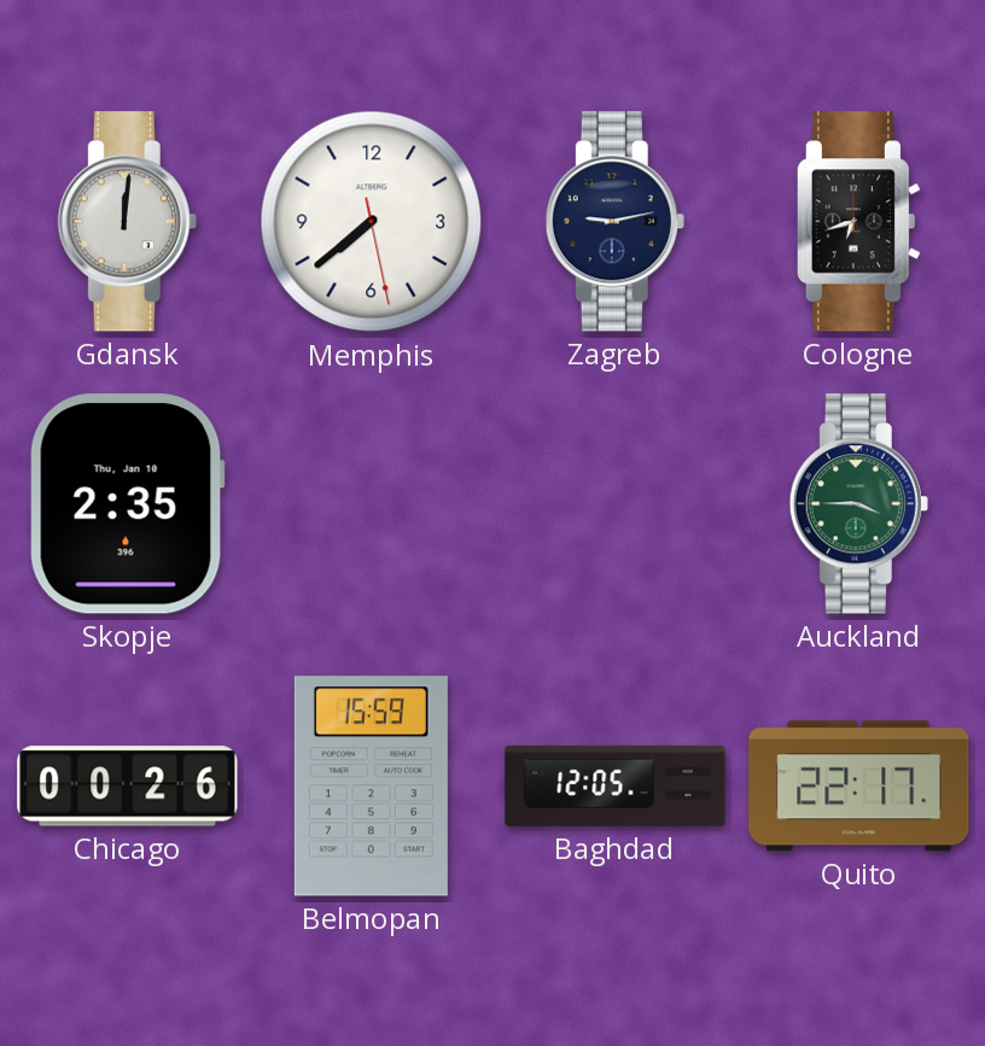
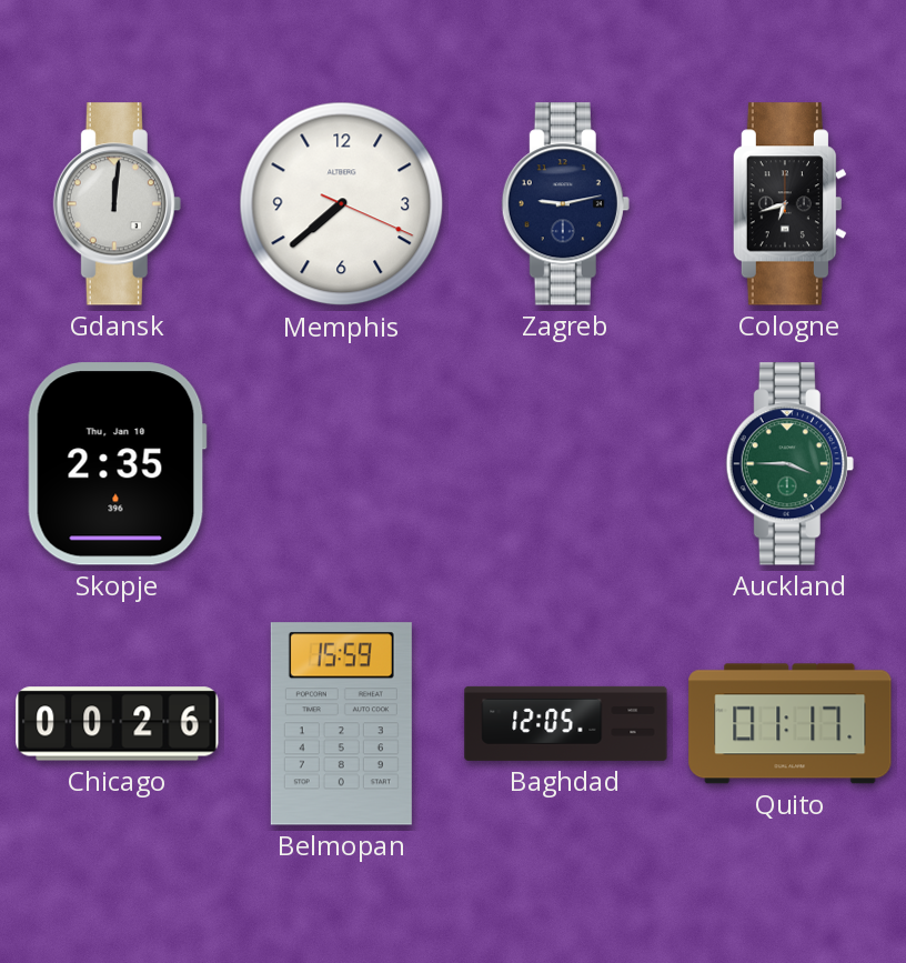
Memphis: 7:38:28 -> 7:38:19 (342, 204)
Quito: 22:17 -> 01:17 (791, 724)
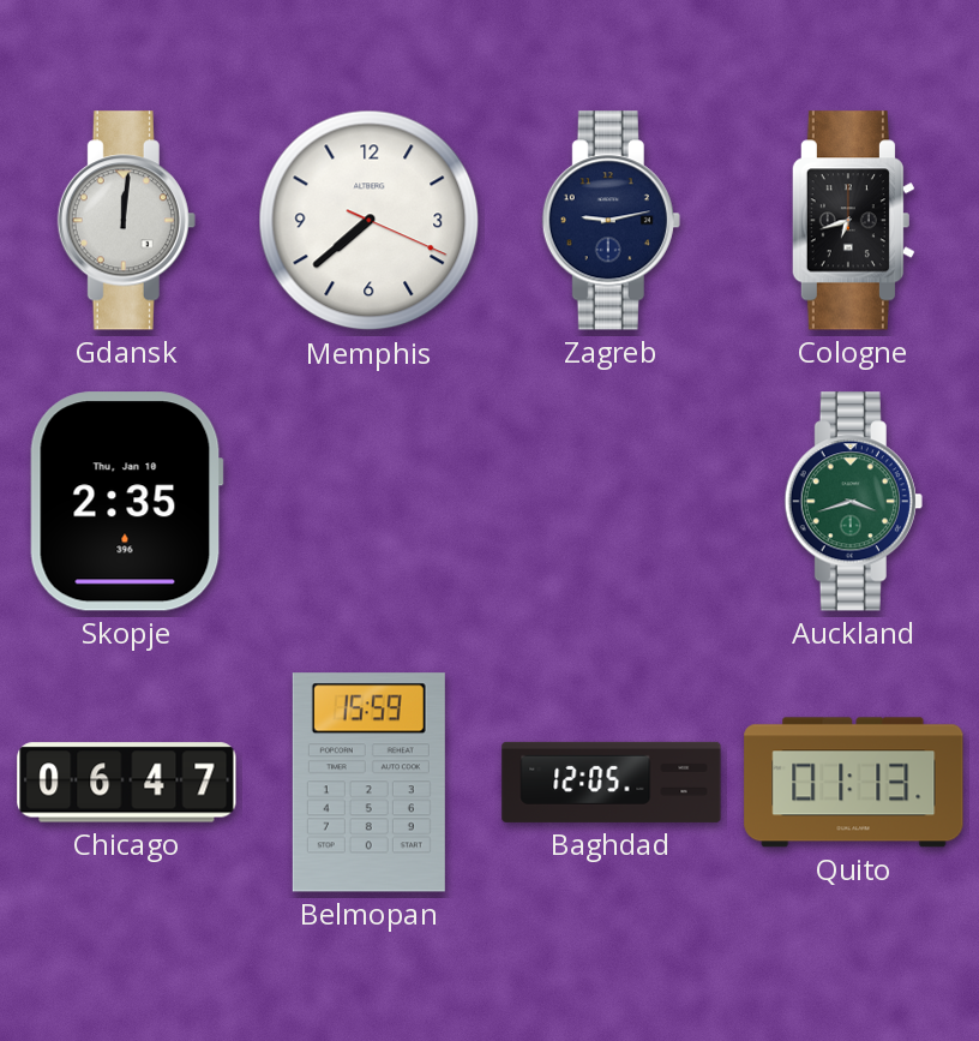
Auckland: 3:45 -> 3:42 (853, 502)
Chicago: 00:26 -> 06:47 (127, 783)
Quito: 01:17 -> 01:13 (854, 783)
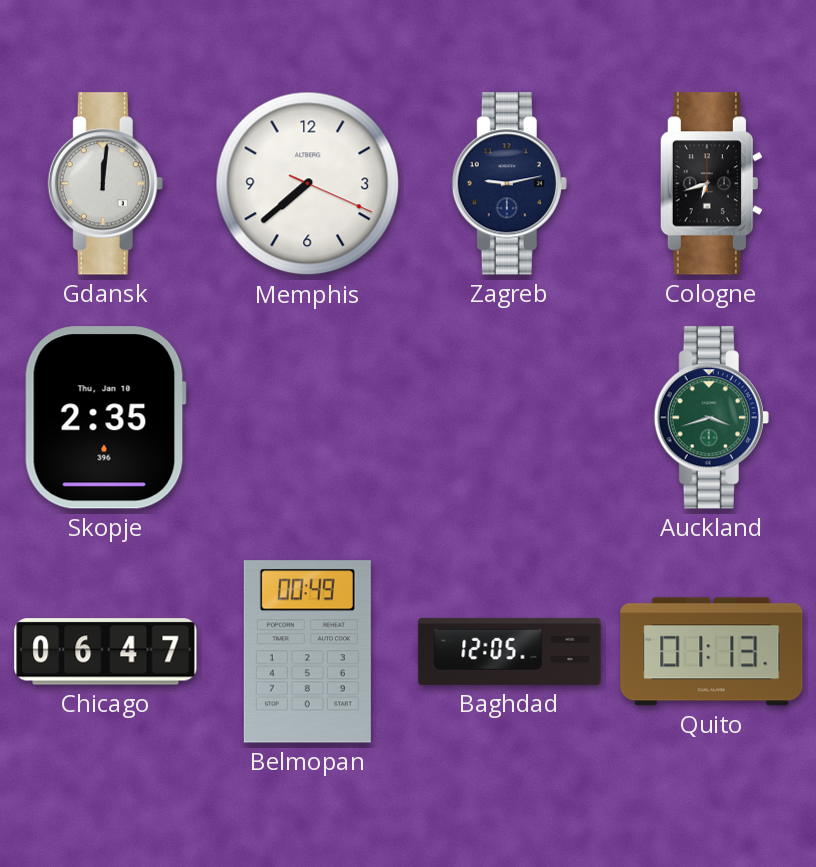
Belmopan: 15:59 -> 00:49 (307, 652)
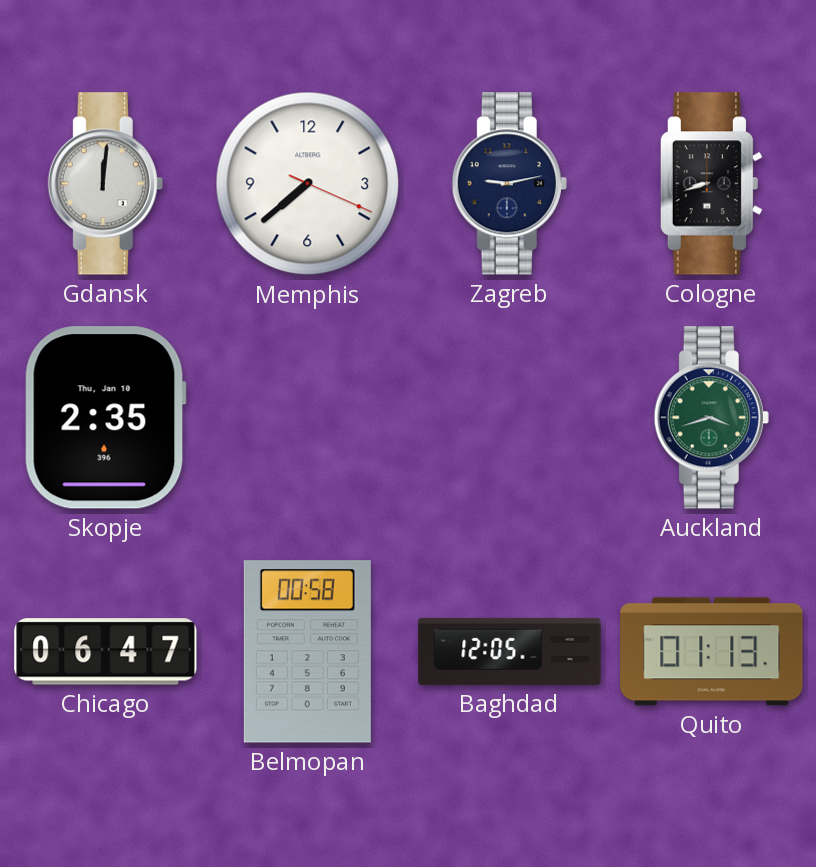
Cologne: 6:42 -> 8:42 (711, 184)
Belmopan: 00:49 -> 00:58 (307, 652)
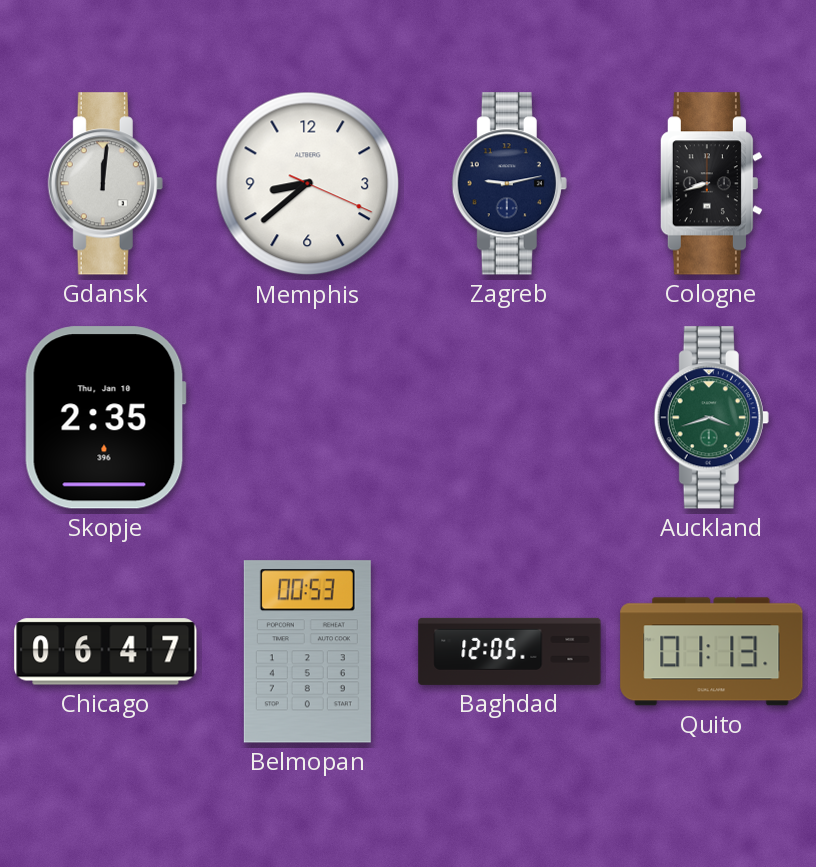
Memphis: 7:38 -> 8:38 (308, 184)
Belmopan: 00:58 -> 00:53 (307, 652)
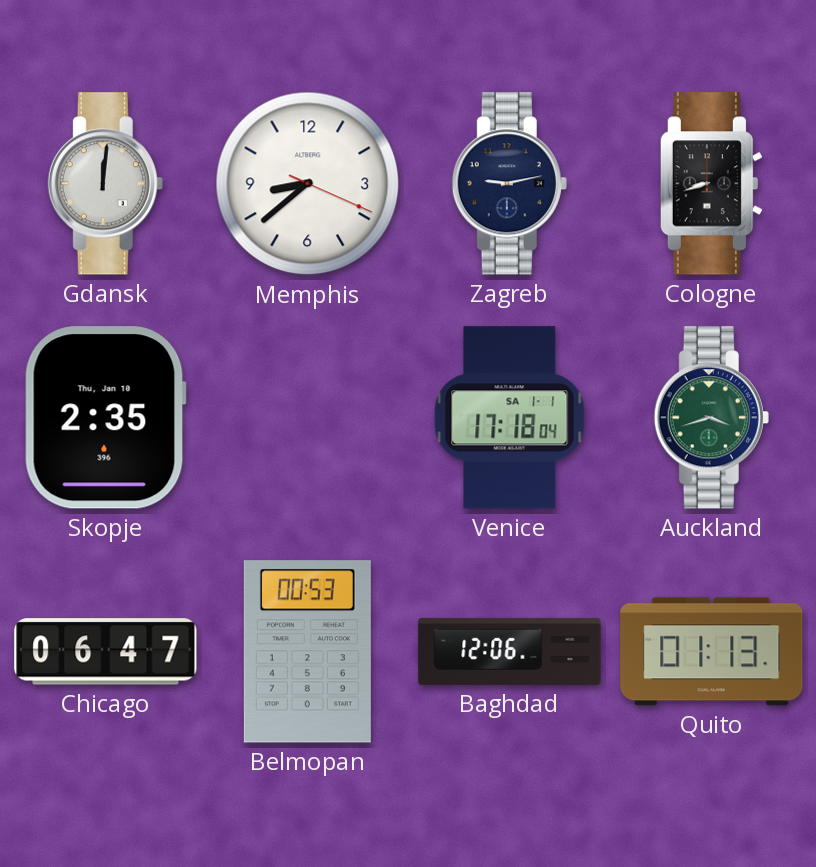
Venice: none -> 17:18 (510, 418)
Baghdad: 12:05 -> 12:06 (510, 651)
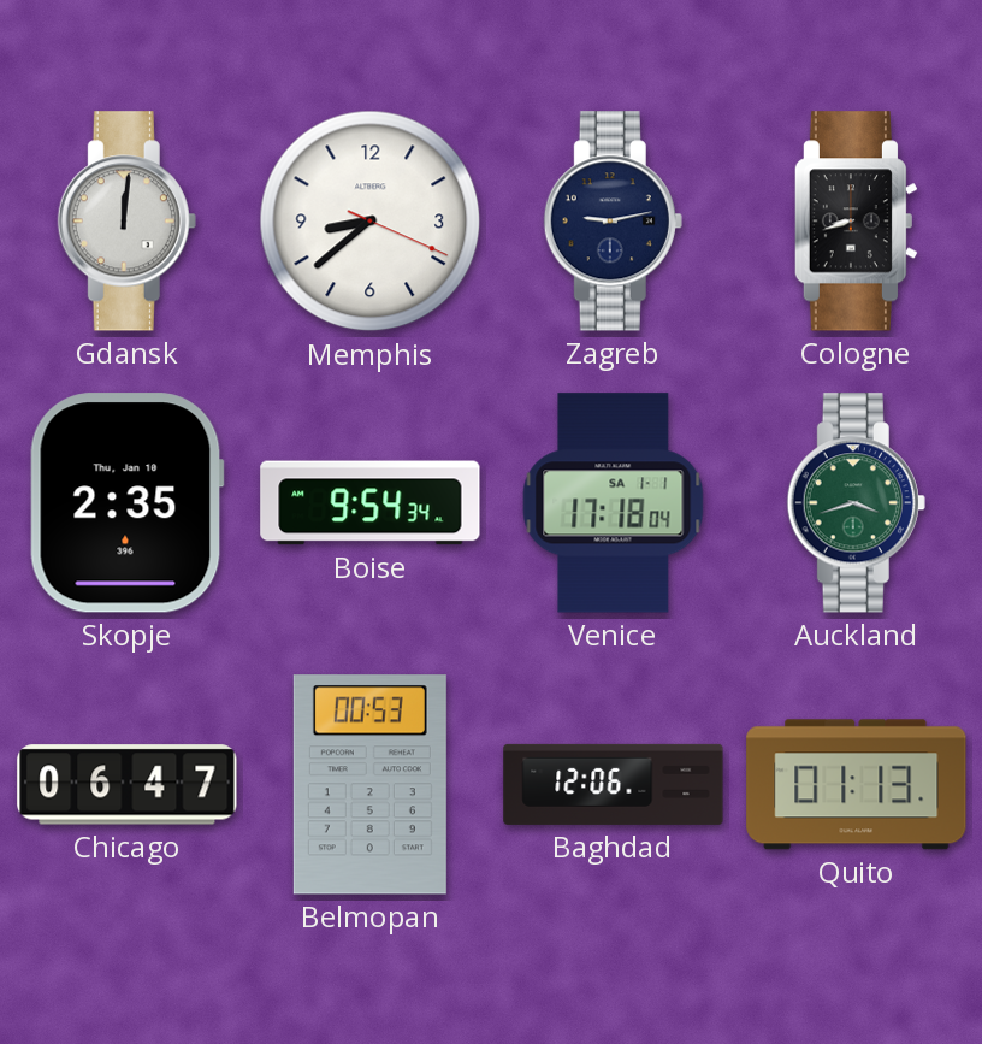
Boise: none -> 9:54 (371, 503)
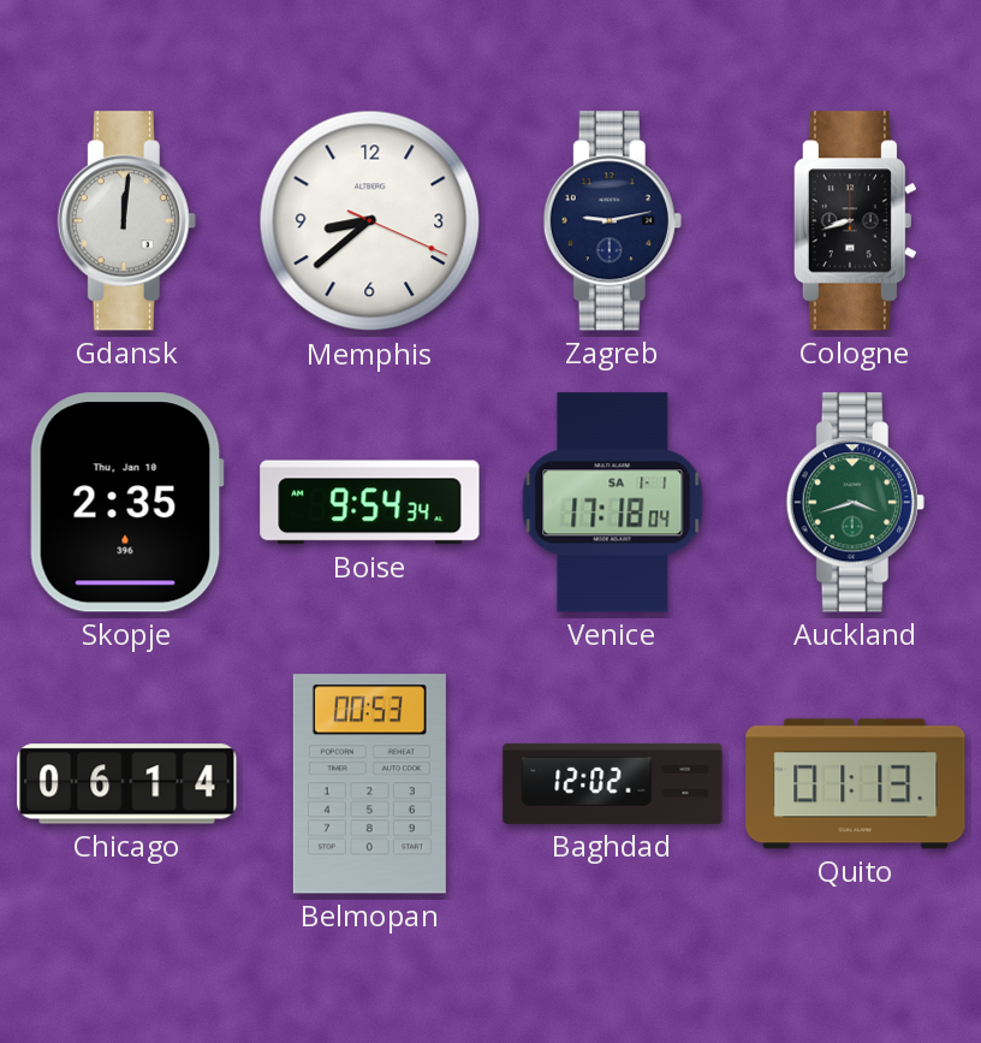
Chicago: 06:47 -> 06:14 (127, 784)
Baghdad: 12:06 -> 12:02 (613, 783)
